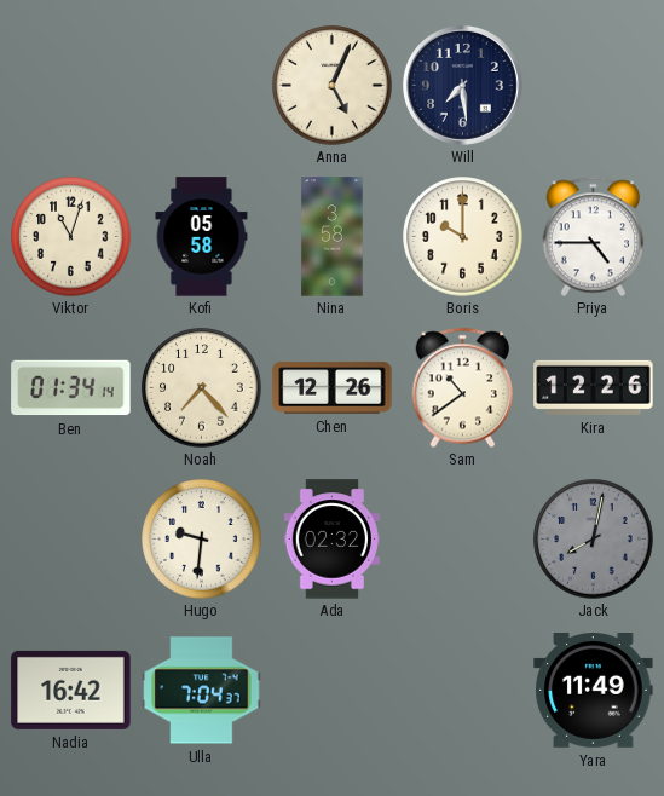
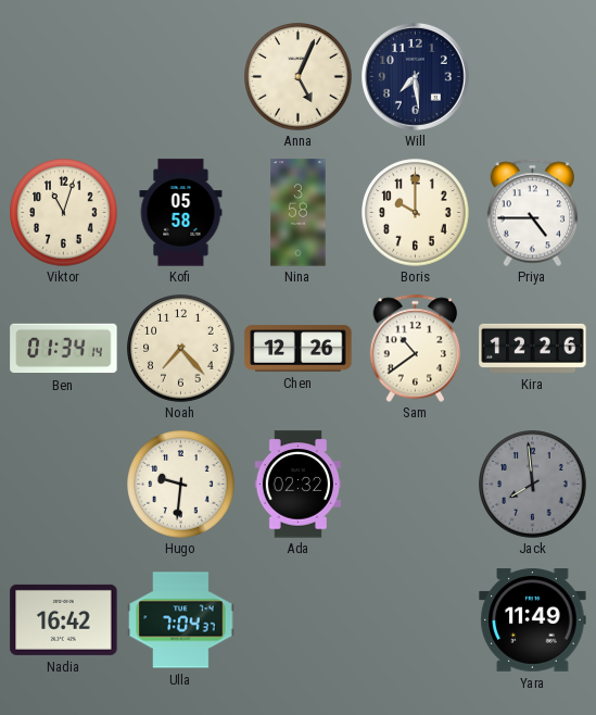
Jack: 8:02 -> 7:59 (533, 485)
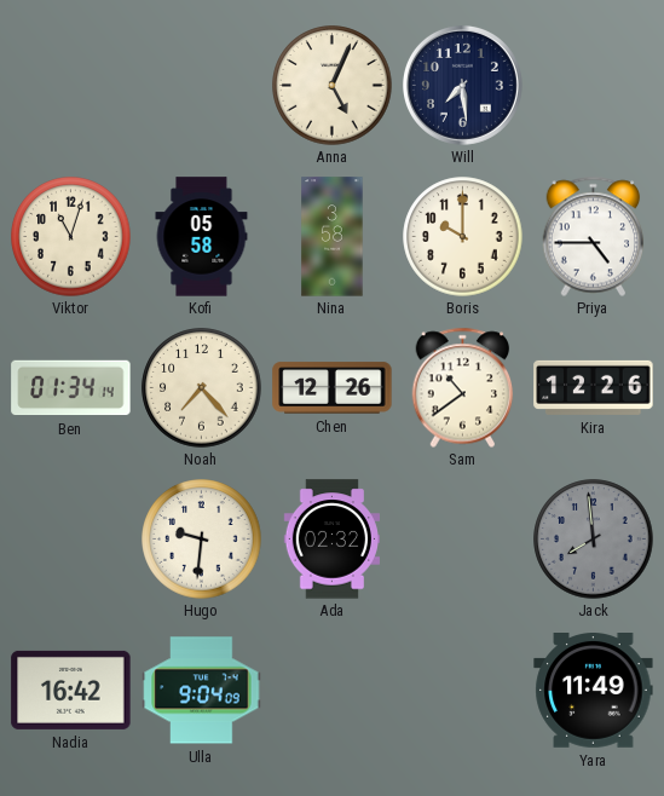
Ulla: 7:04 -> 9:04 (202, 691)
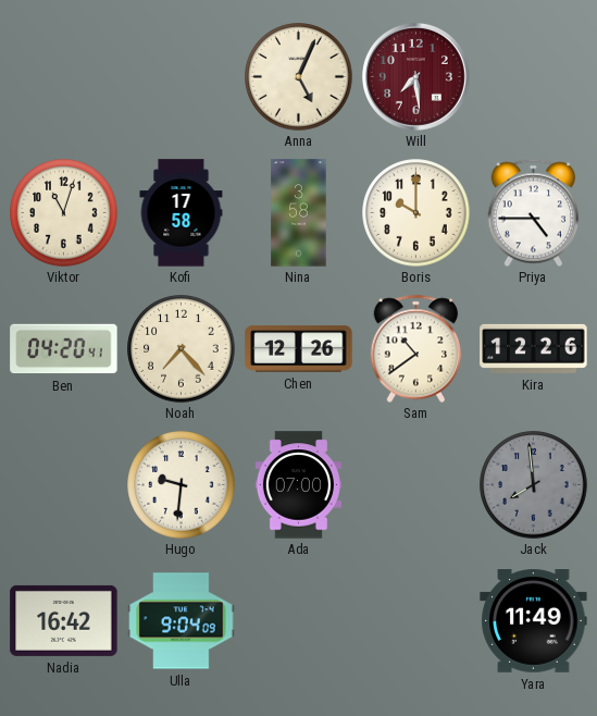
Will dial: navy -> burgundy (415, 76)
Kofi: 05:58 -> 17:58 (182, 213)
Ben: 01:34 -> 04:20 (64, 349)
Ada: 02:32 -> 07:00 (298, 485)
